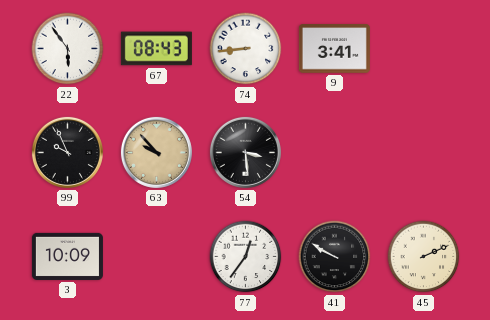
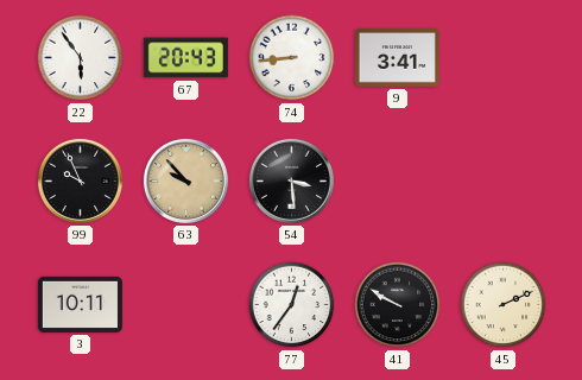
67: 08:43 -> 20:43 (185, 58)
3: 10:09 -> 10:11 (80, 304)
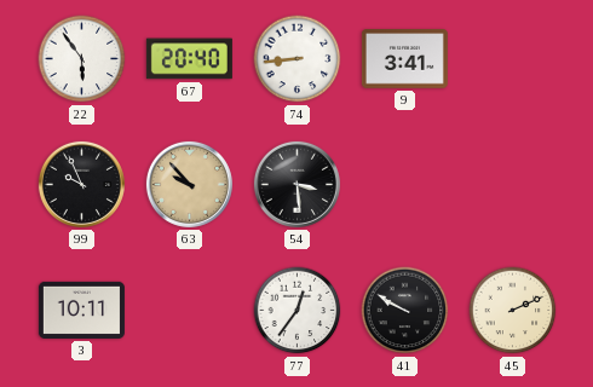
67: 20:43 -> 20:40 (189, 59)
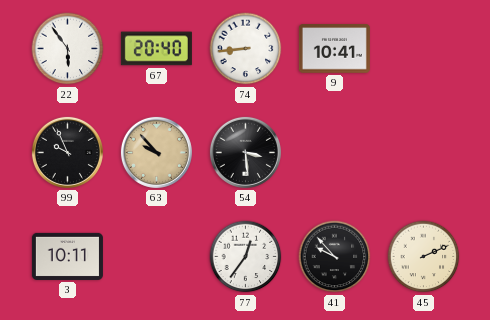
9: 3:41 -> 10:41 (334, 49)
41: 9:50 -> 9:53 (335, 257)
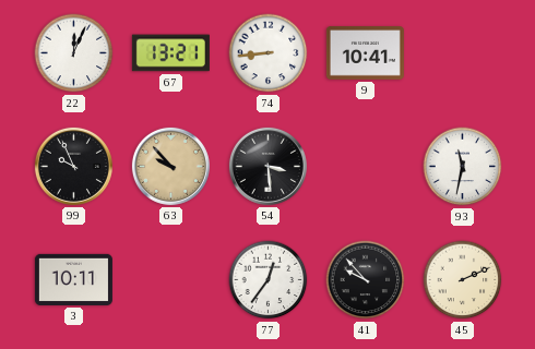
22: 5:54 -> 12:04 (74, 53)
67: 20:40 -> 13:21 (170, 53)
93: none -> 11:32 (463, 167)
